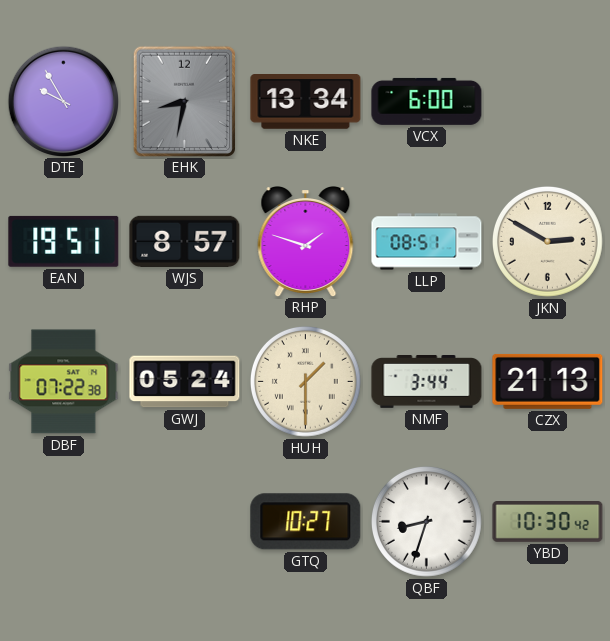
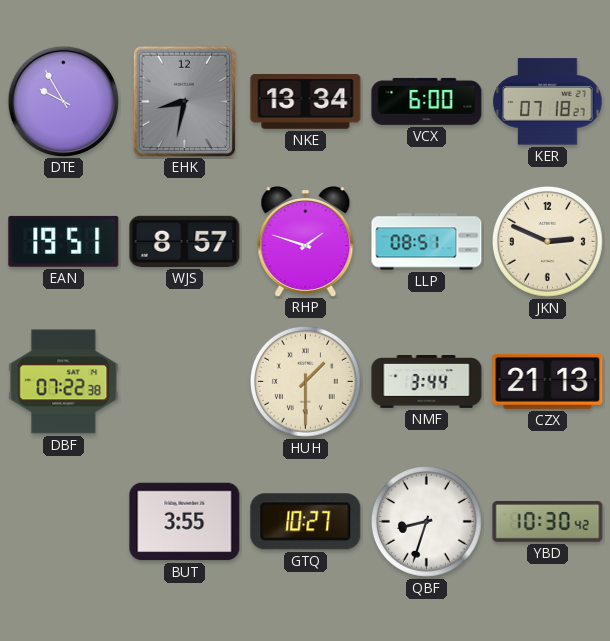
KER: none -> 07:18 (548, 102)
JKN: 2:50 -> 2:49 (547, 241)
GWJ: 05:24 -> none (185, 382)
BUT: none -> 3:55 (185, 522)
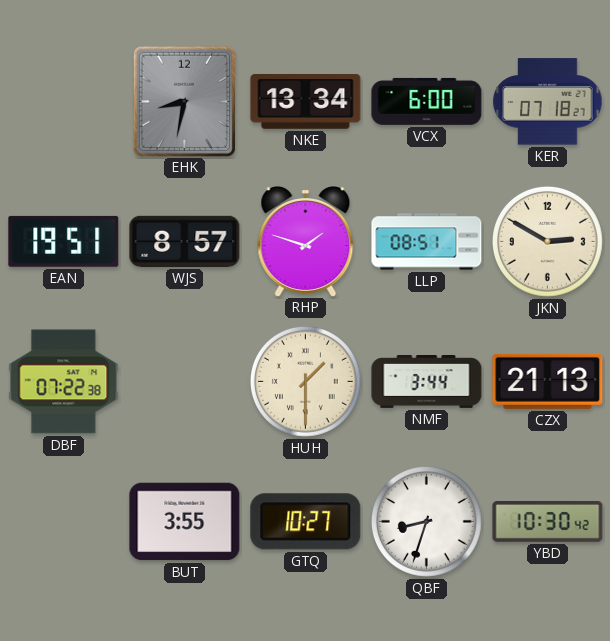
DTE: 9:55 -> none (63, 101)
JKN: 2:49 -> 2:50 (547, 241)
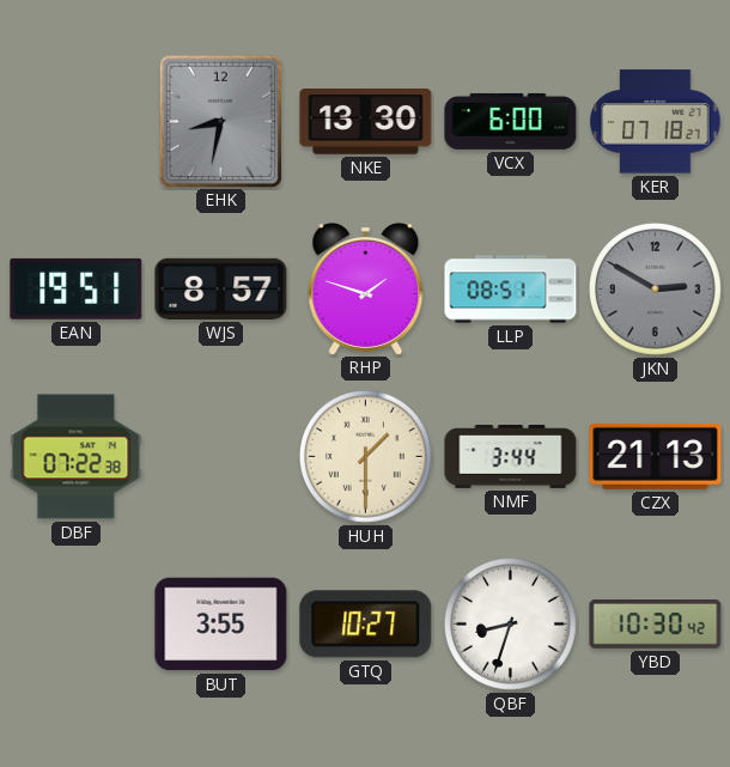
NKE: 13:34 -> 13:30 (366, 122)
JKN dial: cream -> grey (655, 288)
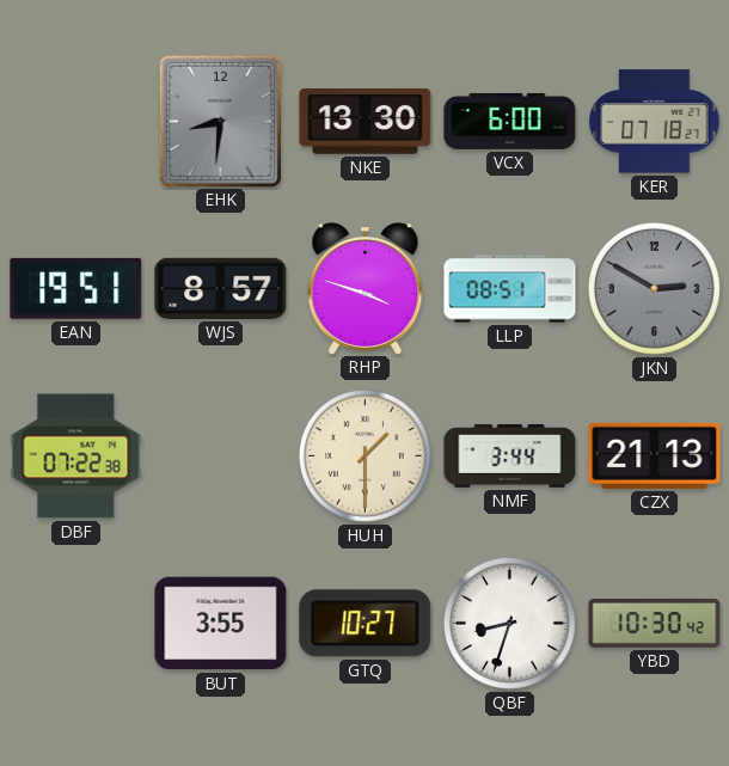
EHK: 8:32 -> 8:31 (220, 121)
RHP: 1:48 -> 3:48 (366, 289)
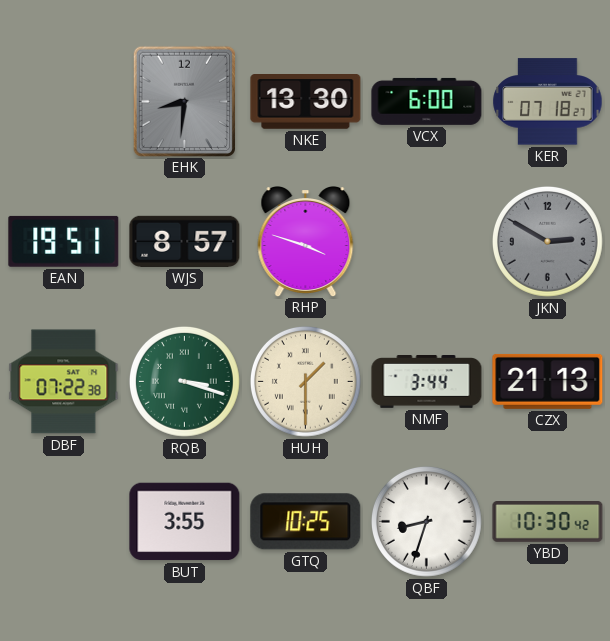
LLP: 08:51 -> none (510, 289)
RQB: none -> 3:18 (184, 381)
GTQ: 10:27 -> 10:25 (306, 522)
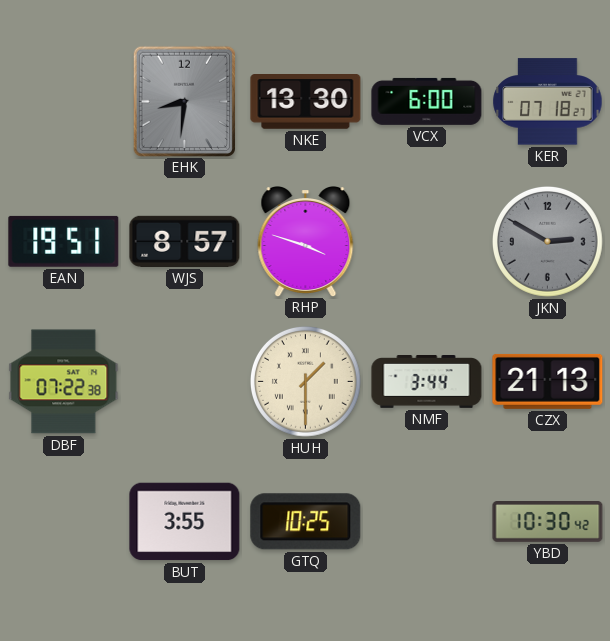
RQB: 3:18 -> none (184, 381)
QBF: 8:33 -> none (426, 521)
